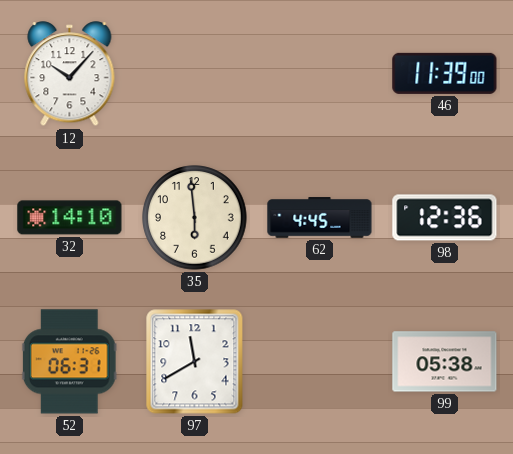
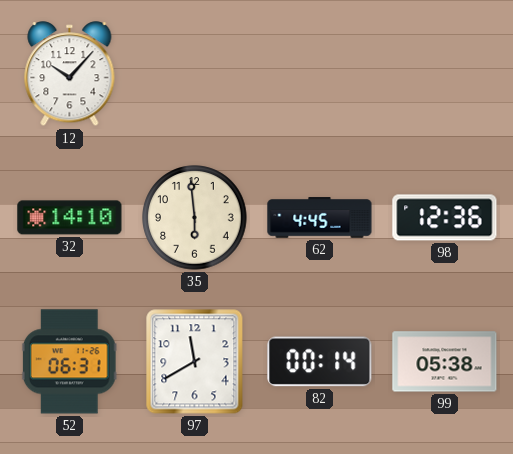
46: 11:39 -> none (445, 73)
82: none -> 00:14 (320, 362)
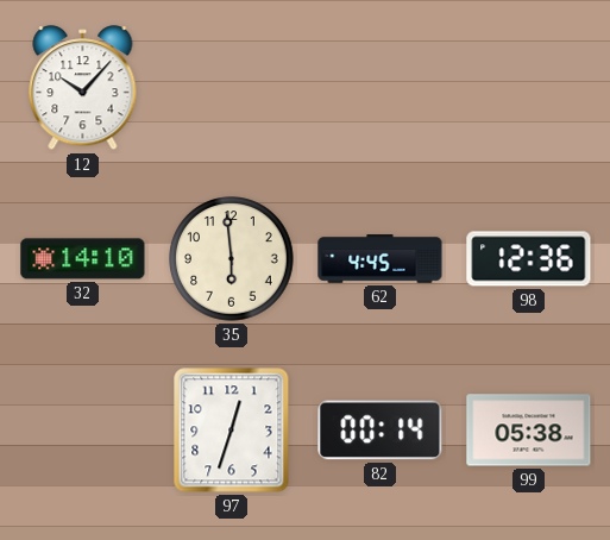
52: 06:31 -> none (69, 362)
97: 11:40 -> 12:33 (232, 431)
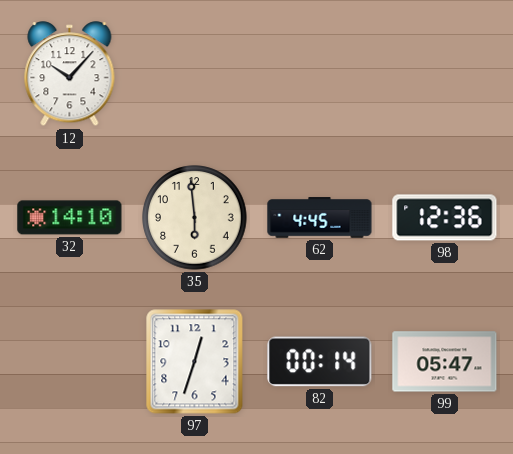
99: 05:38 -> 05:47 (445, 362)
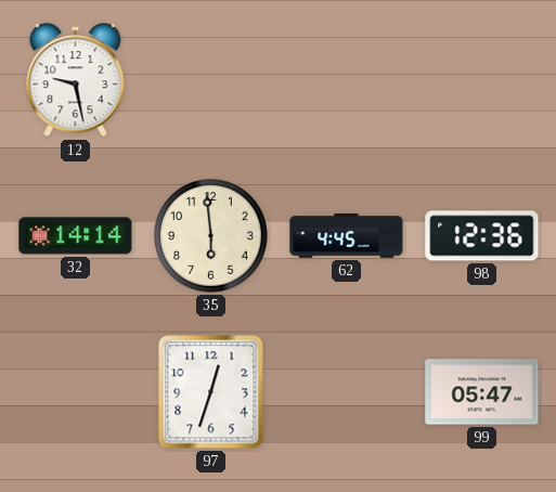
12: 10:07 -> 9:28 (76, 80)
32: 14:10 -> 14:14 (76, 236)
82: 00:14 -> none (320, 362)
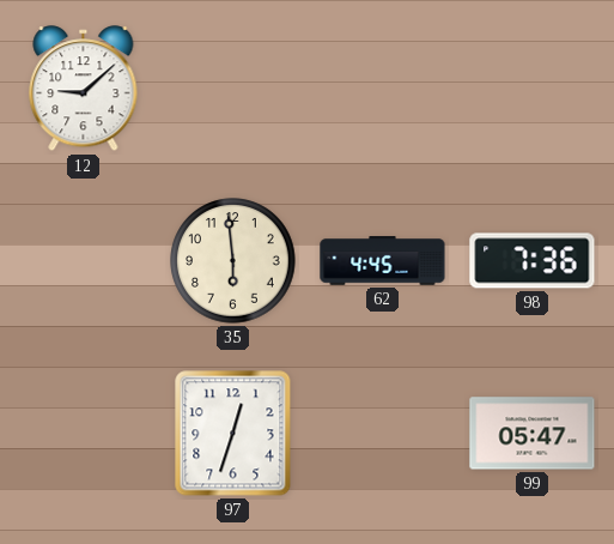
12: 9:28 -> 9:08 (84, 89)
32: 14:14 -> none (76, 236)
98: 12:36 -> 7:36 (533, 261)
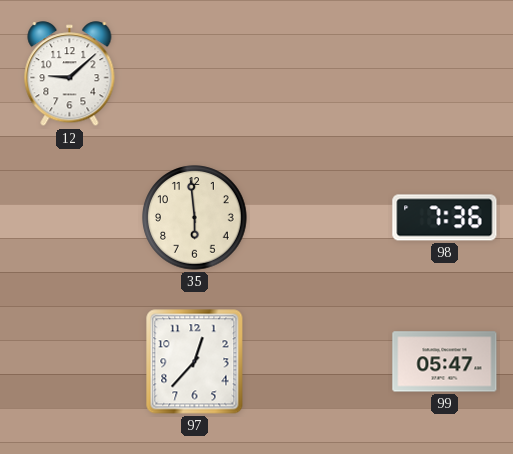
62: 4:45 -> none (383, 261)
97: 12:33 -> 12:37 (195, 362)
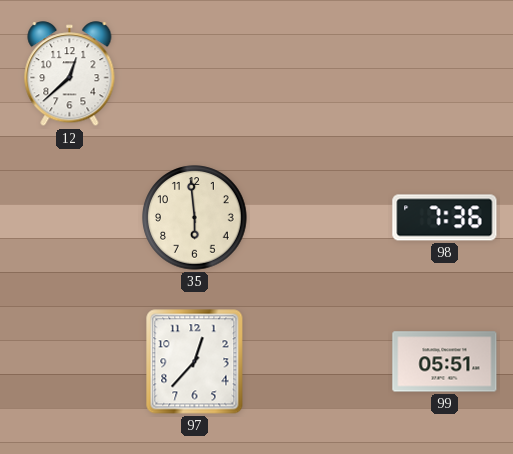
12: 9:08 -> 12:38 (70, 74)
99: 05:47 -> 05:51 (445, 362)
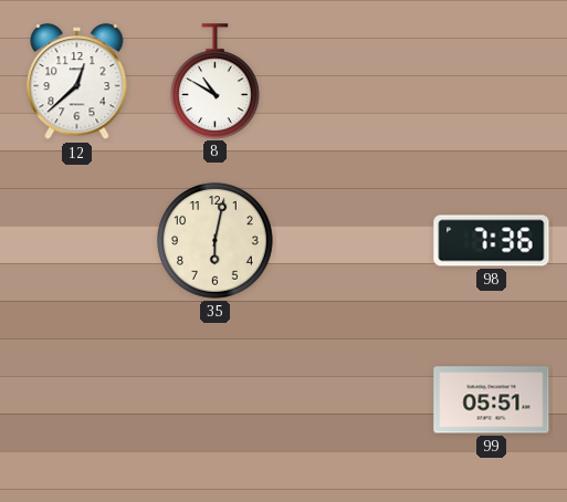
8: none -> 10:50 (216, 81)
35: 5:59 -> 6:02 (216, 241)
97: 12:37 -> none (195, 362)
